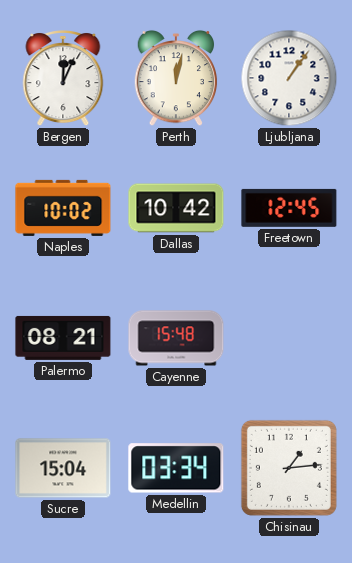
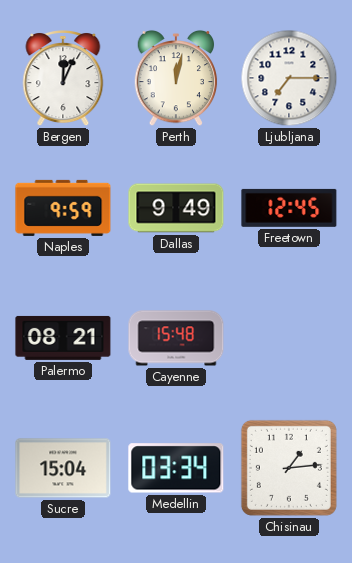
Ljubljana: 1:06 -> 7:15 (289, 78)
Naples: 10:02 -> 9:59 (63, 208)
Dallas: 10:42 -> 9:49 (176, 208)
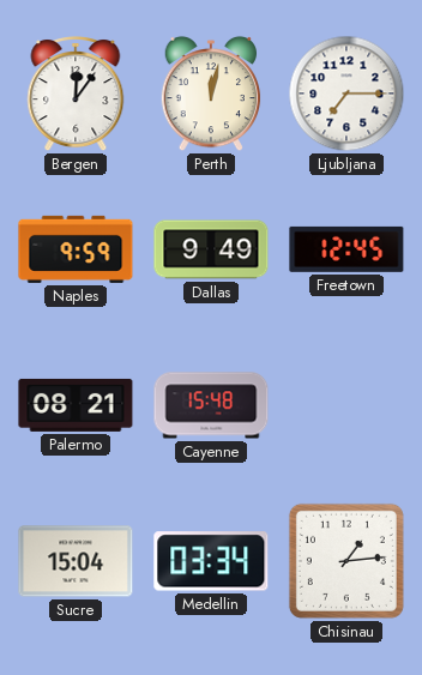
Bergen: 12:04 -> 12:06 (76, 95)
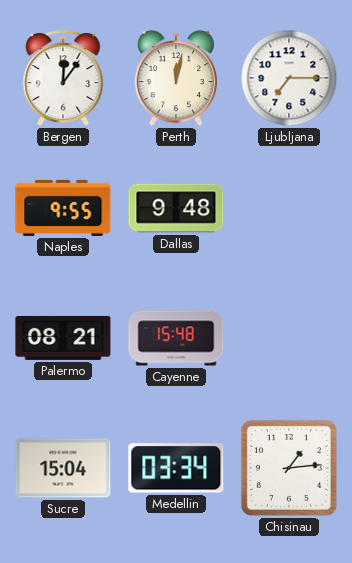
Naples: 9:59 -> 9:55 (63, 208)
Dallas: 9:49 -> 9:48 (176, 208)
Freetown: 12:45 -> none (346, 249)
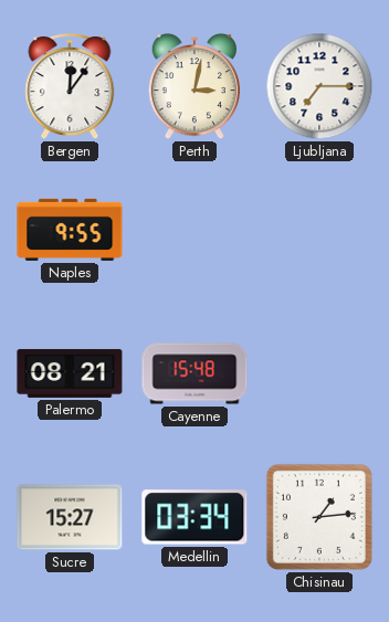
Perth: 12:02 -> 3:02 (195, 86)
Dallas: 9:48 -> none (176, 208)
Sucre: 15:04 -> 15:27 (70, 517)
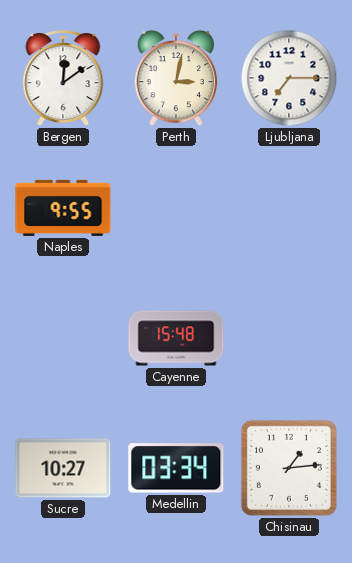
Bergen: 12:06 -> 12:09 (63, 79)
Palermo: 08:21 -> none (70, 373)
Sucre: 15:27 -> 10:27 (63, 468)
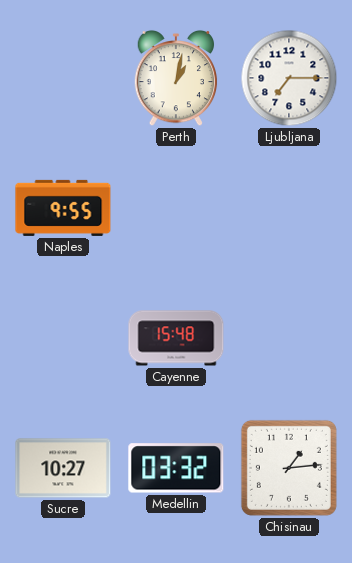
Bergen: 12:09 -> none (63, 79)
Perth: 3:02 -> 1:02 (176, 78)
Medellin: 03:34 -> 03:32 (176, 468)
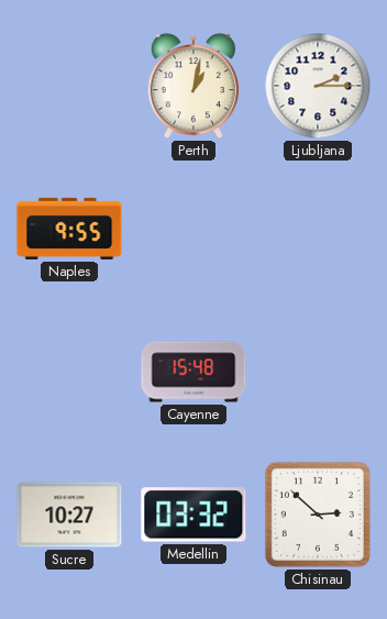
Ljubljana: 7:15 -> 2:15 (318, 86)
Chisinau: 1:14 -> 2:52 (318, 515)
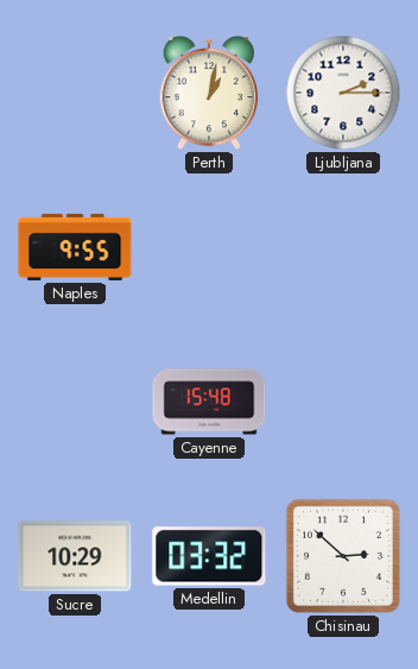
Sucre: 10:27 -> 10:29 (75, 556)
